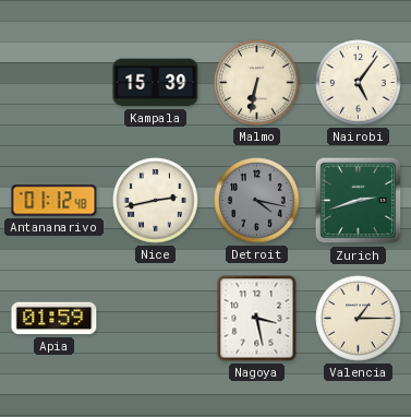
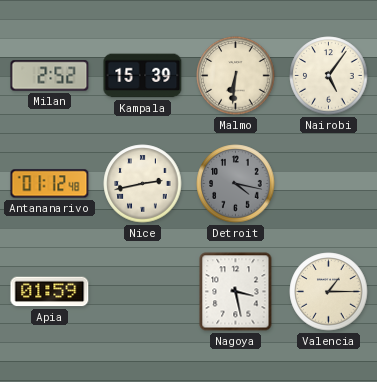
Milan: none -> 2:52 (50, 76)
Malmo: 6:32 -> 6:31 (236, 76)
Zurich: 2:42 -> none (359, 201)
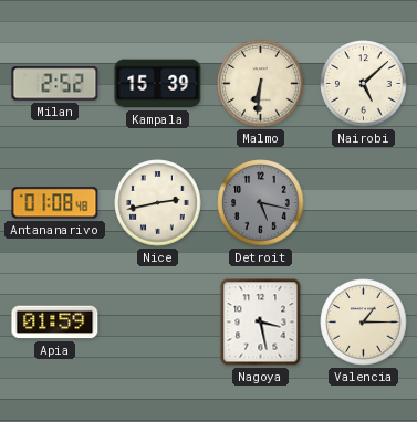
Nairobi: 5:06 -> 5:08 (364, 84)
Antananarivo: 01:12 -> 01:08 (55, 203)
Detroit: 4:17 -> 5:17 (261, 203)
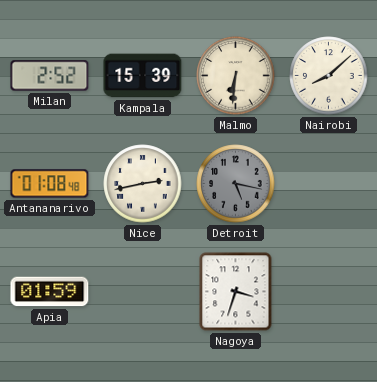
Nairobi: 5:08 -> 8:08 (329, 76)
Nagoya: 3:28 -> 3:33 (236, 292)
Valencia: 1:15 -> none (364, 323)
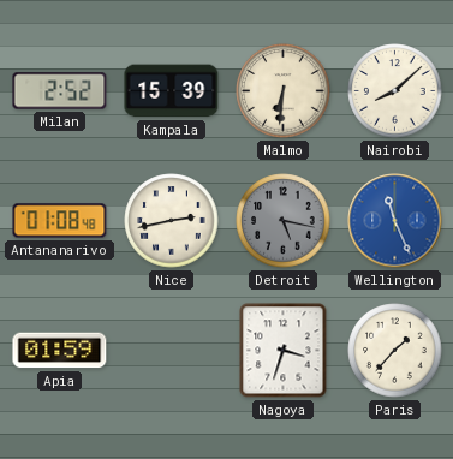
Wellington: none -> 11:26 (395, 221)
Paris: none -> 1:37 (395, 351)
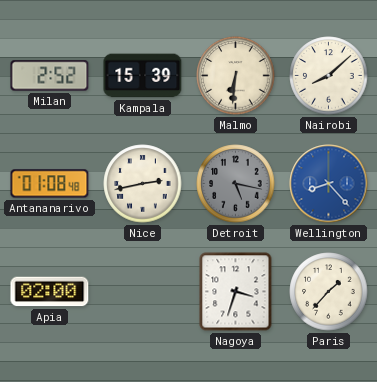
Wellington: 11:26 -> 8:23 (329, 184)
Apia: 01:59 -> 02:00 (50, 292)
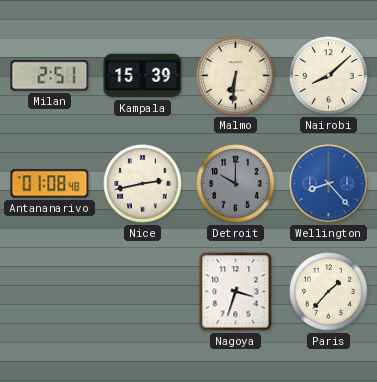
Milan: 2:52 -> 2:51 (50, 76)
Detroit: 5:17 -> 10:00 (236, 184)
Apia: 02:00 -> none (50, 292)
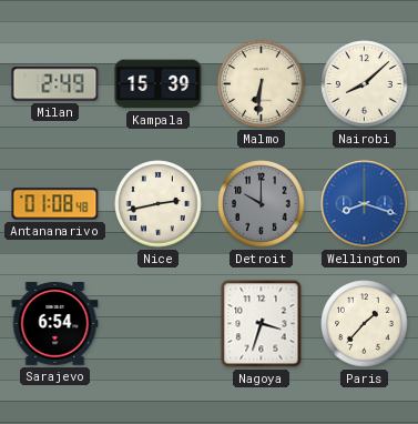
Milan: 2:51 -> 2:49 (55, 84)
Wellington: 8:23 -> 8:18 (365, 204)
Sarajevo: none -> 6:54 (55, 324)
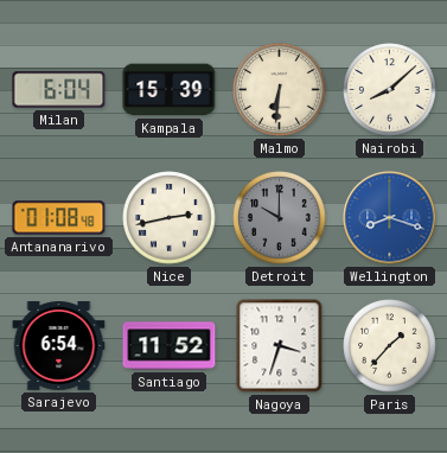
Milan: 2:49 -> 6:04 (59, 90)
Santiago: none -> 11:52 (170, 346)
